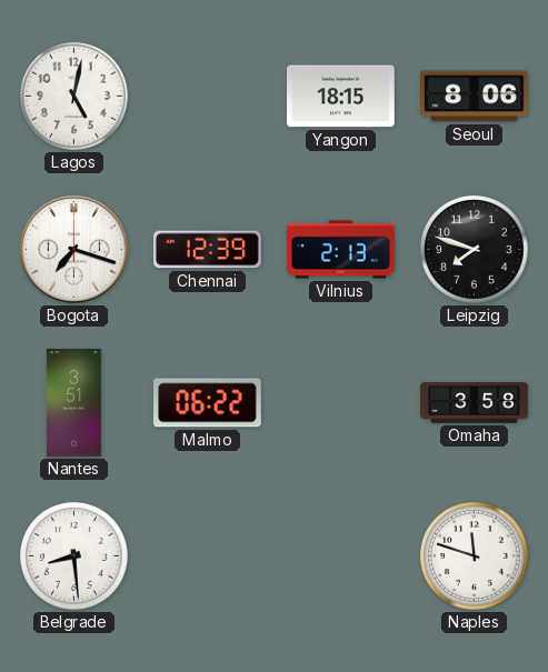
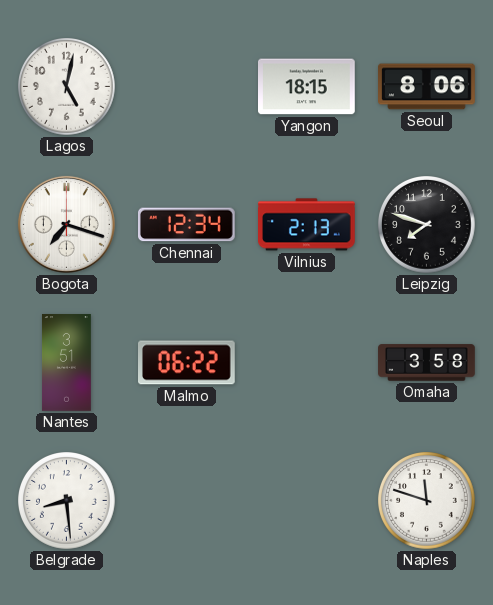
Chennai: 12:39 -> 12:34 (187, 225)
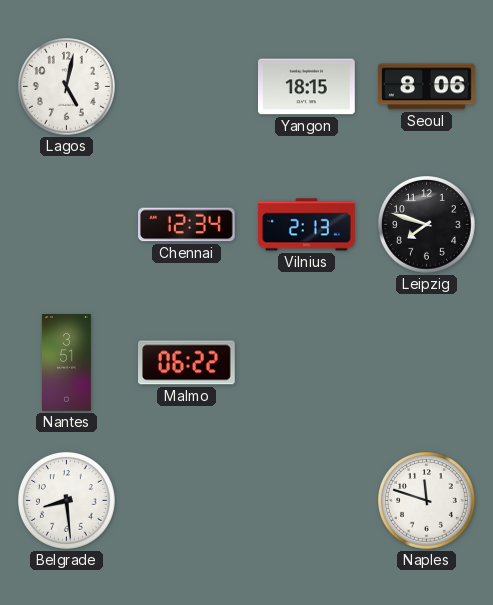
Bogota: 7:18 -> none (66, 224)
Omaha: 3:58 -> none (427, 363)
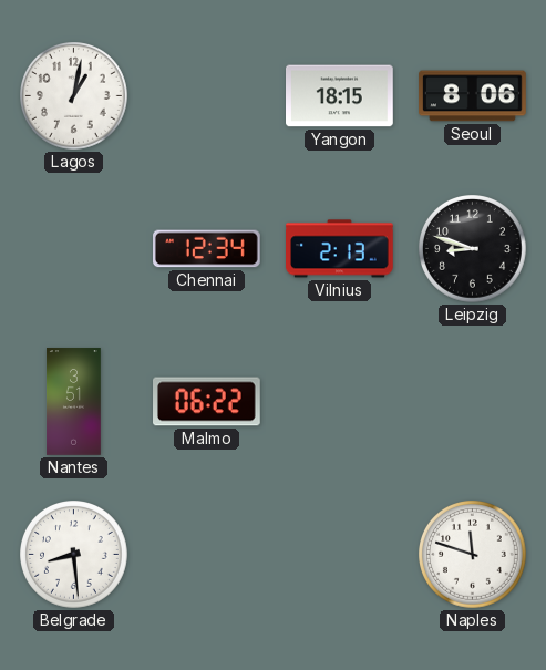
Lagos: 5:02 -> 1:02 (74, 96)
Leipzig: 7:48 -> 8:48 (473, 249)
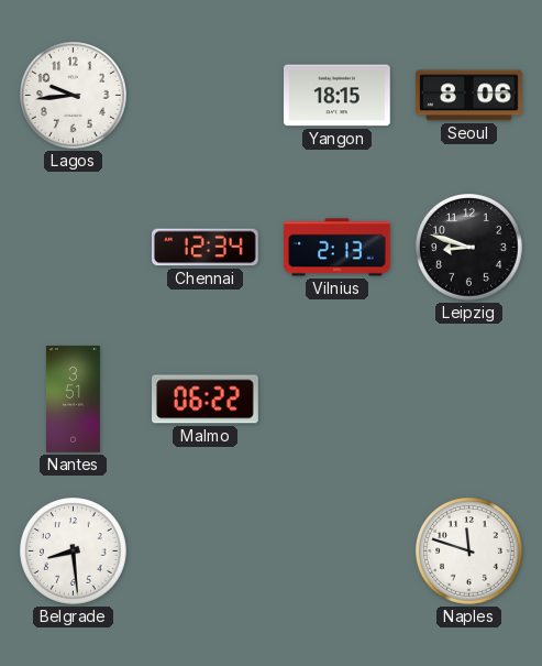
Lagos: 1:02 -> 9:44 (74, 96)
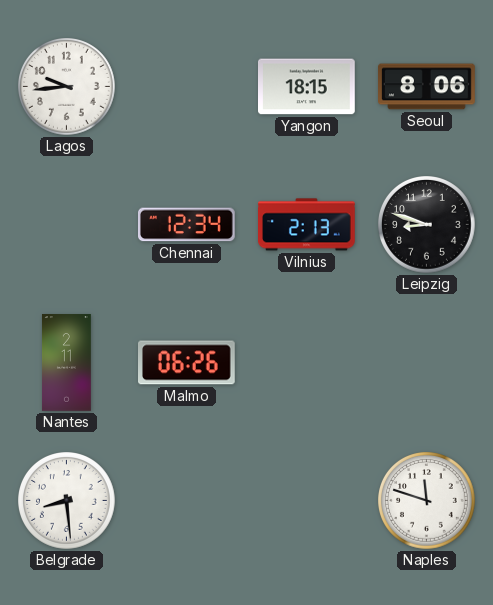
Nantes: 3:51 -> 2:11 (66, 363)
Malmo: 06:22 -> 06:26 (187, 363)
